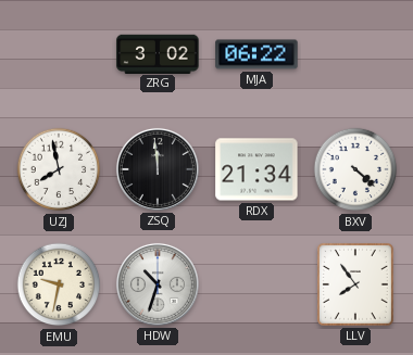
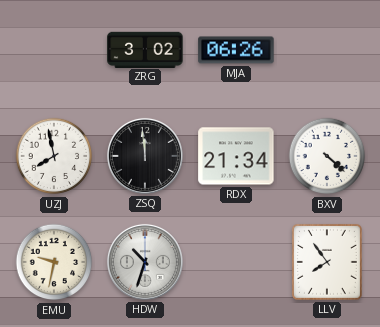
MJA: 06:22 -> 06:26 (236, 50)
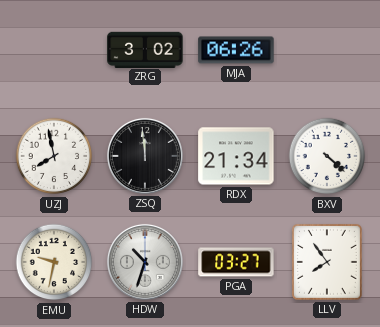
PGA: none -> 03:27 (236, 262)
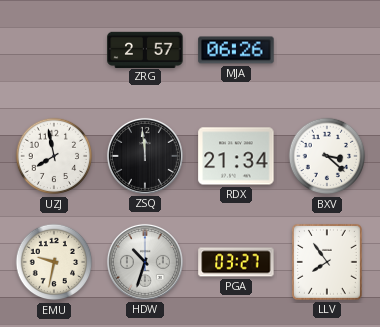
ZRG: 3:02 -> 2:57 (145, 49)
BXV: 4:22 -> 3:22 (327, 156)
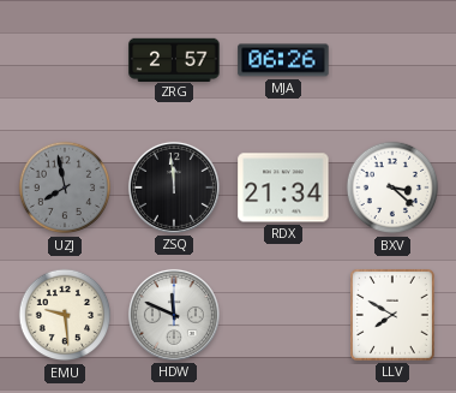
UZJ dial: white -> grey (65, 187)
EMU: 9:32 -> 9:29 (65, 315)
HDW: 10:33 -> 11:49 (174, 315)
PGA: 03:27 -> none (236, 262)
LLV: 7:54 -> 7:50 (392, 315)
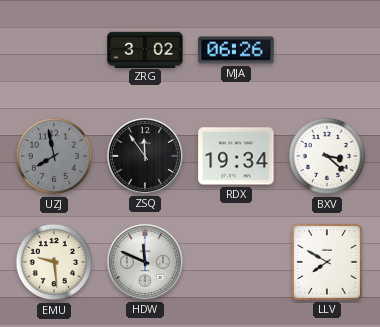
ZRG: 2:57 -> 3:02 (145, 49)
ZSQ: 11:59 -> 11:54 (145, 156)
RDX: 21:34 -> 19:34 (236, 156)
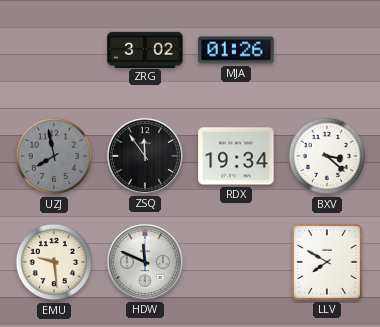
MJA: 06:26 -> 01:26 (236, 50)
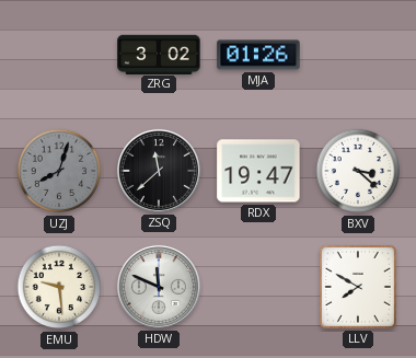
UZJ: 7:58 -> 8:03 (59, 171)
ZSQ: 11:54 -> 11:38 (159, 171)
RDX: 19:34 -> 19:47 (258, 171)
